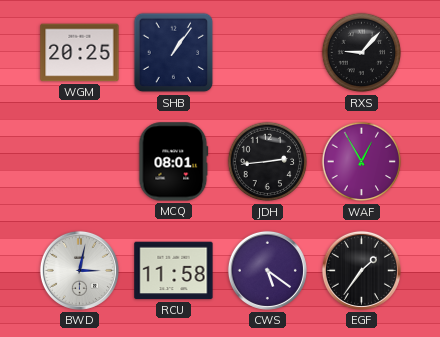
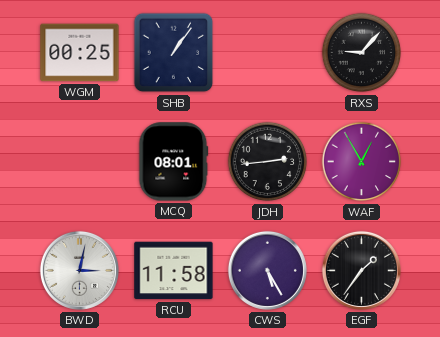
WGM: 20:25 -> 00:25 (80, 53)
CWS: 5:21 -> 5:25 (267, 270)
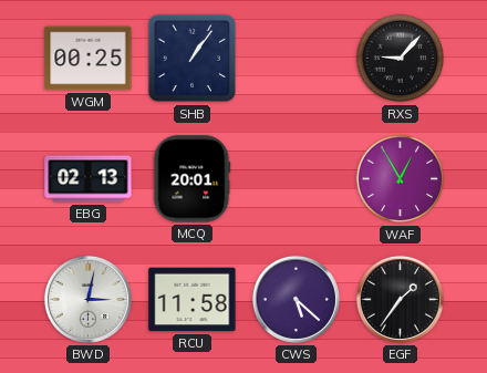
EBG: none -> 02:13 (89, 179)
MCQ: 08:01 -> 20:01 (193, 179)
JDH: 2:44 -> none (268, 162)
CWS: 5:25 -> 5:22 (296, 299)
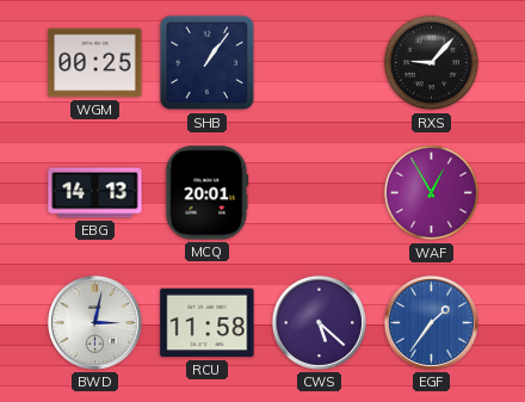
EBG: 02:13 -> 14:13 (95, 193)
EGF dial: black -> blue (431, 322)
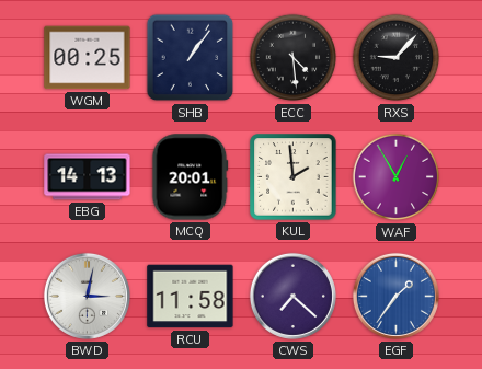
ECC: none -> 4:29 (294, 58)
KUL: none -> 1:59 (294, 177)
CWS: 5:22 -> 7:22 (292, 296)
